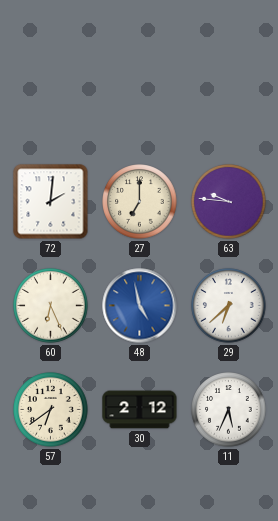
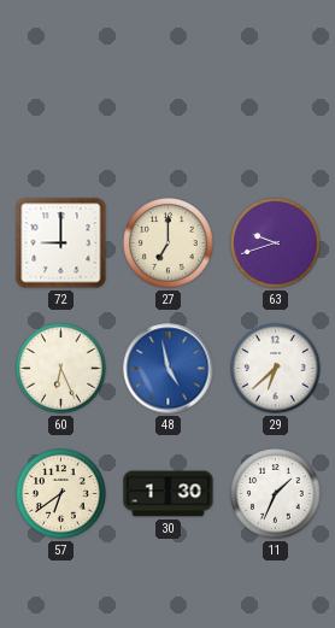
72: 2:01 -> 9:00 (61, 243)
63: 9:46 -> 9:42 (276, 243)
30: 2:12 -> 1:30 (169, 494)
11: 5:34 -> 1:34 (276, 494)
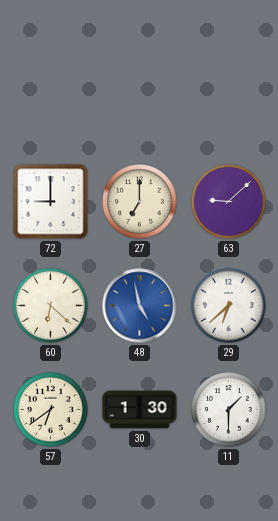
63: 9:42 -> 9:08 (229, 202)
60: 6:26 -> 6:22 (51, 306)
11: 1:34 -> 1:30 (229, 410)
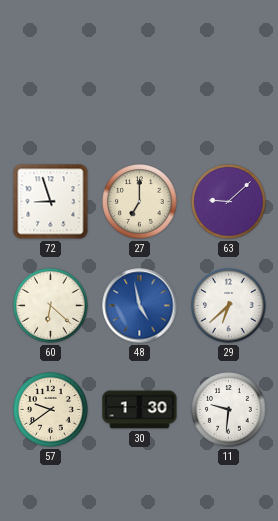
72: 9:00 -> 8:57 (51, 202)
57: 6:39 -> 9:39 (51, 410)
11: 1:30 -> 9:31 (229, 410)
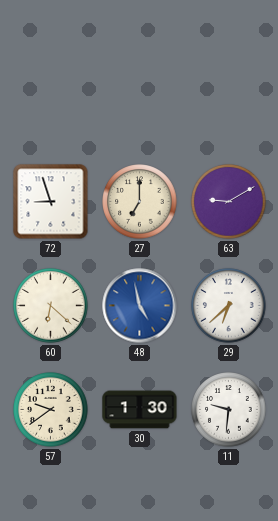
63: 9:08 -> 9:10 (229, 202)
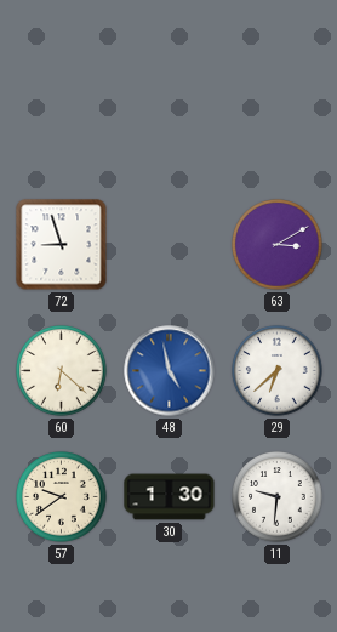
27: 7:00 -> none (140, 202)
63: 9:10 -> 3:10 (278, 245)
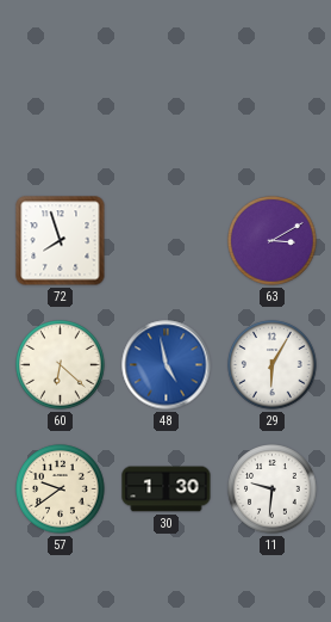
72: 8:57 -> 7:57 (61, 241)
29: 6:38 -> 6:05 (273, 365)
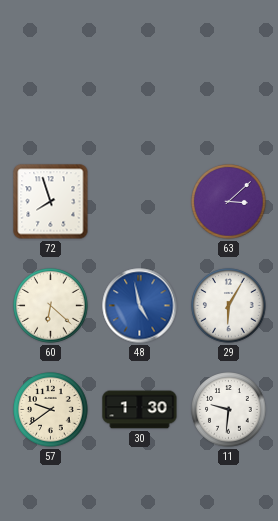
63: 3:10 -> 3:08 (229, 202)
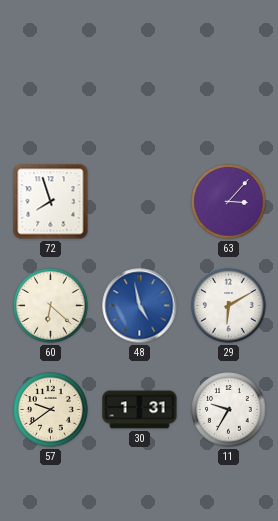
63: 3:08 -> 3:07 (229, 202)
29: 6:05 -> 6:10 (229, 306)
30: 1:30 -> 1:31 (140, 410)
11: 9:31 -> 9:35 (229, 410)
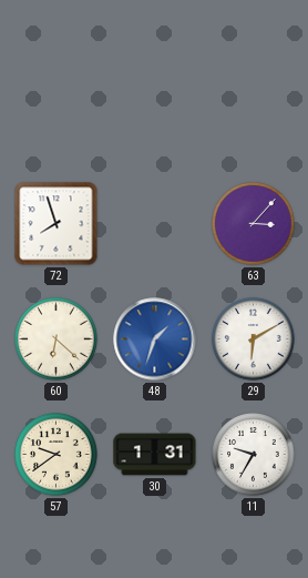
48: 4:58 -> 1:33 (155, 339)
